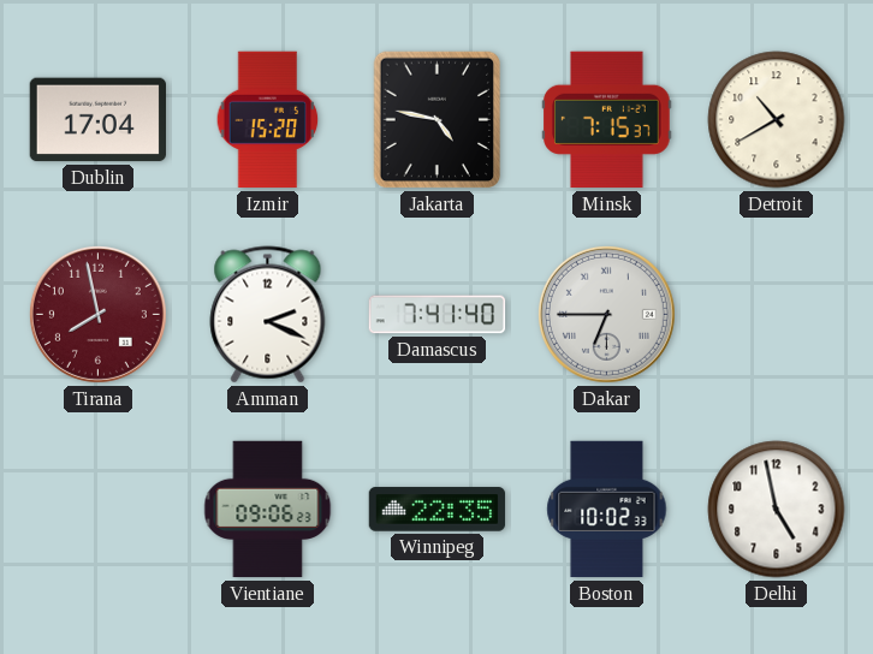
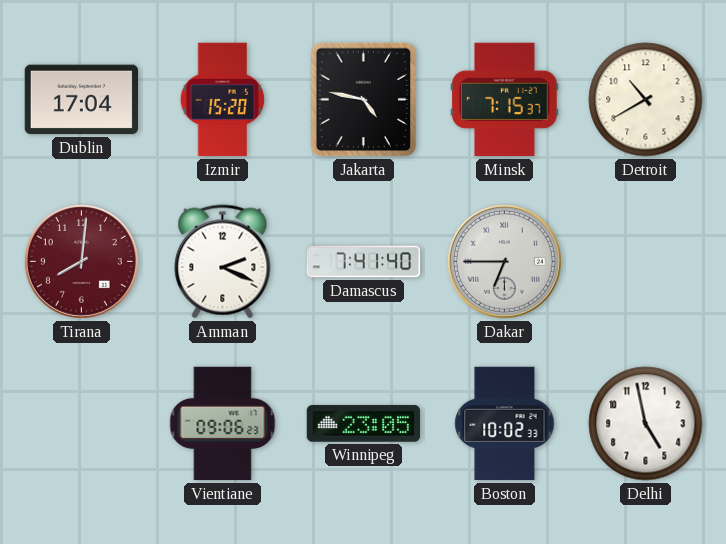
Tirana: 7:58 -> 8:01 (81, 261)
Winnipeg: 22:35 -> 23:05 (364, 424)
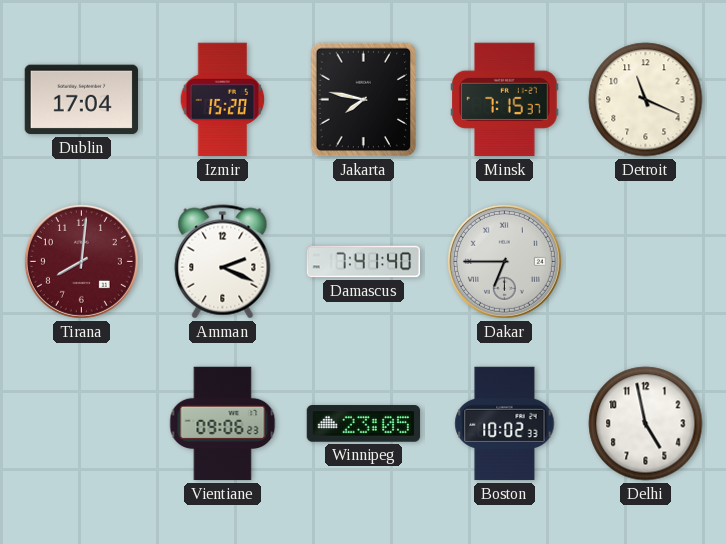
Jakarta: 4:47 -> 7:47 (364, 100)
Detroit: 10:40 -> 11:19 (646, 100)
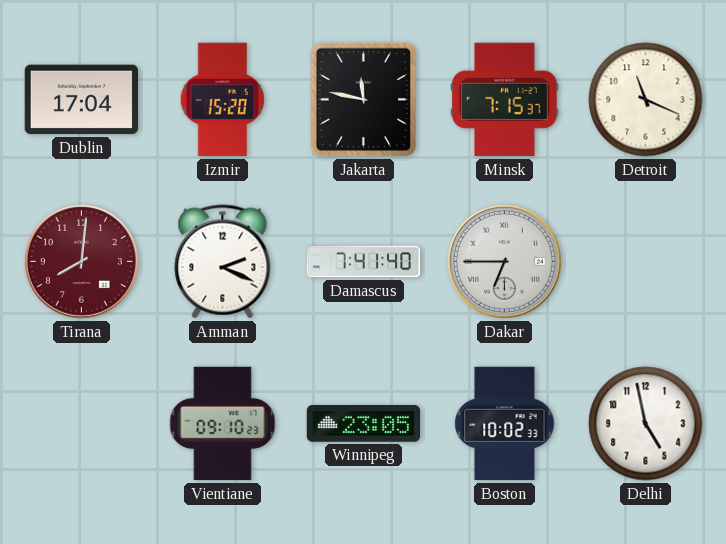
Jakarta: 7:47 -> 11:47 (364, 100)
Vientiane: 09:06 -> 09:10 (223, 424)
